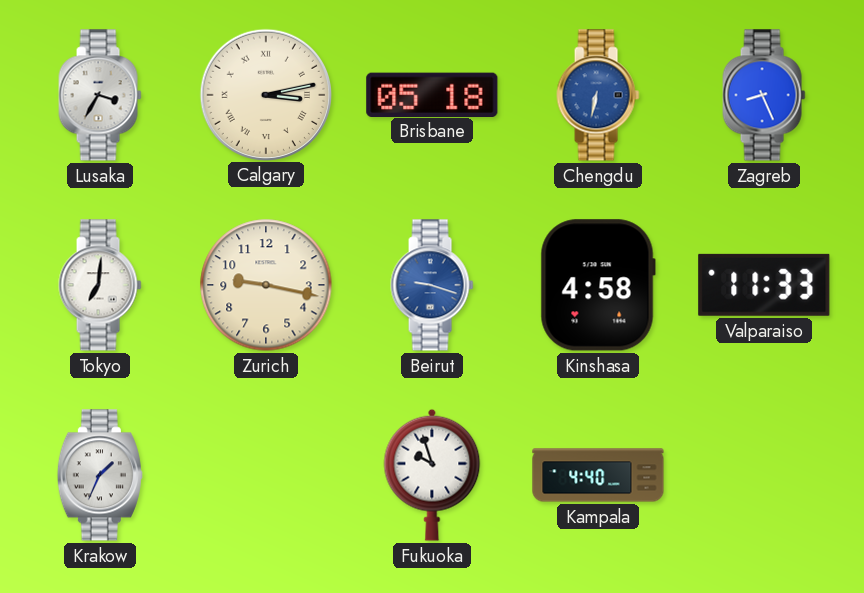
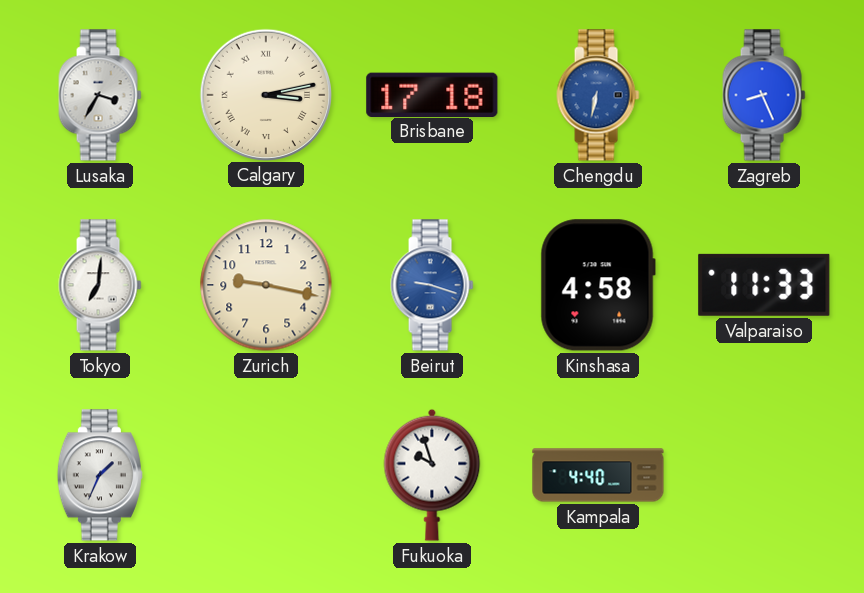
Brisbane: 05:18 -> 17:18 (432, 94)
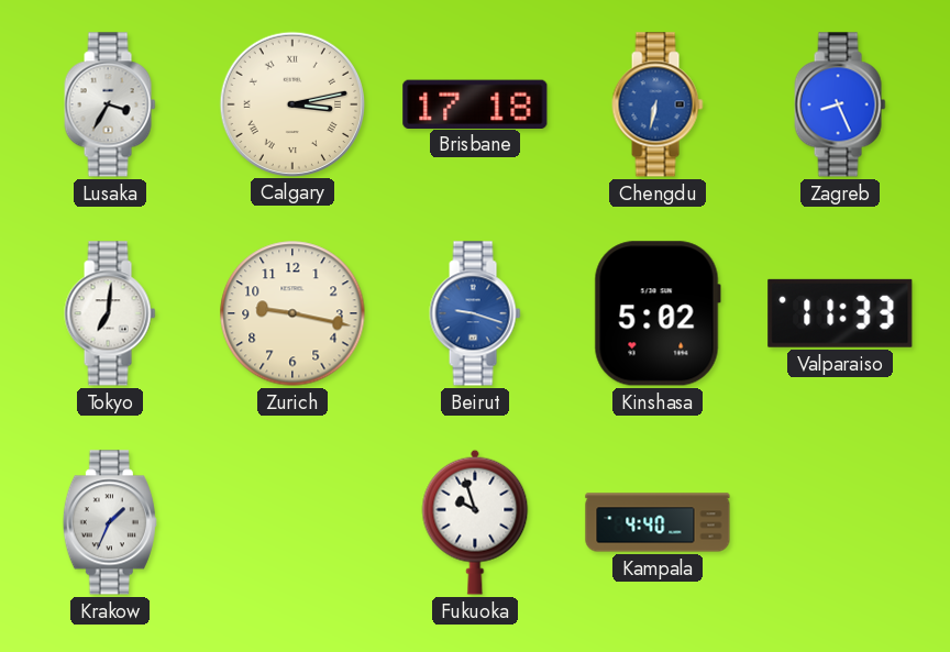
Kinshasa: 4:58 -> 5:02 (658, 313)
